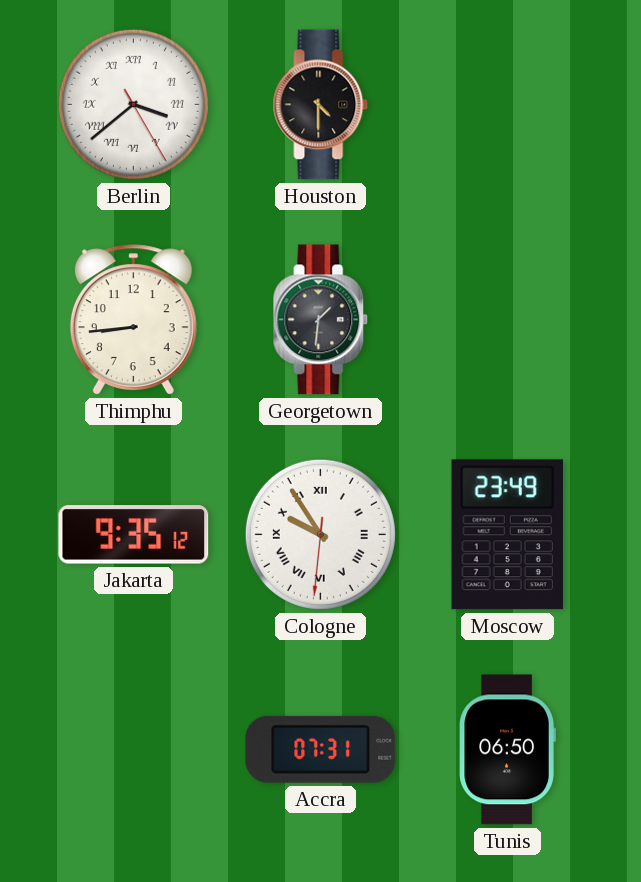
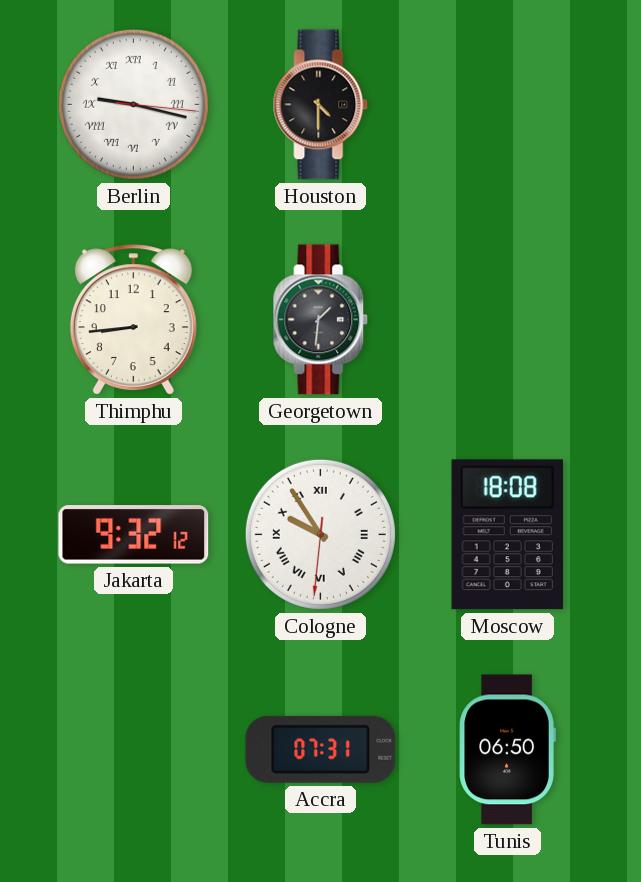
Berlin: 3:38 -> 9:17 (133, 104)
Jakarta: 9:35 -> 9:32 (134, 535)
Moscow: 23:49 -> 18:08 (507, 535)
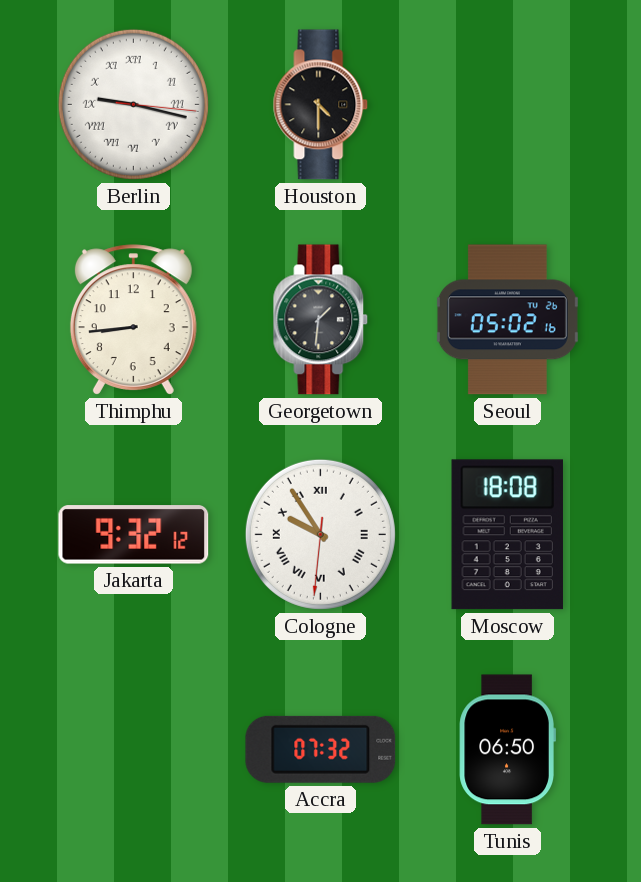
Seoul: none -> 05:02 (507, 320)
Accra: 07:31 -> 07:32 (321, 749)
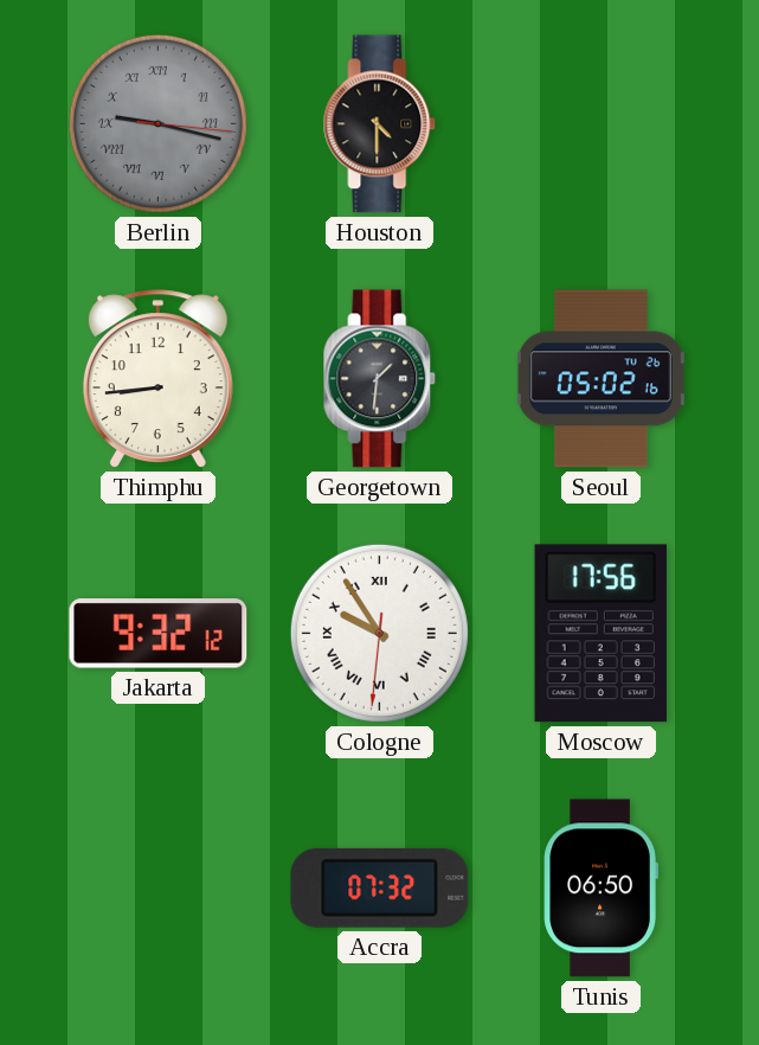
Berlin dial: white -> grey (157, 123)
Moscow: 18:08 -> 17:56 (600, 634)
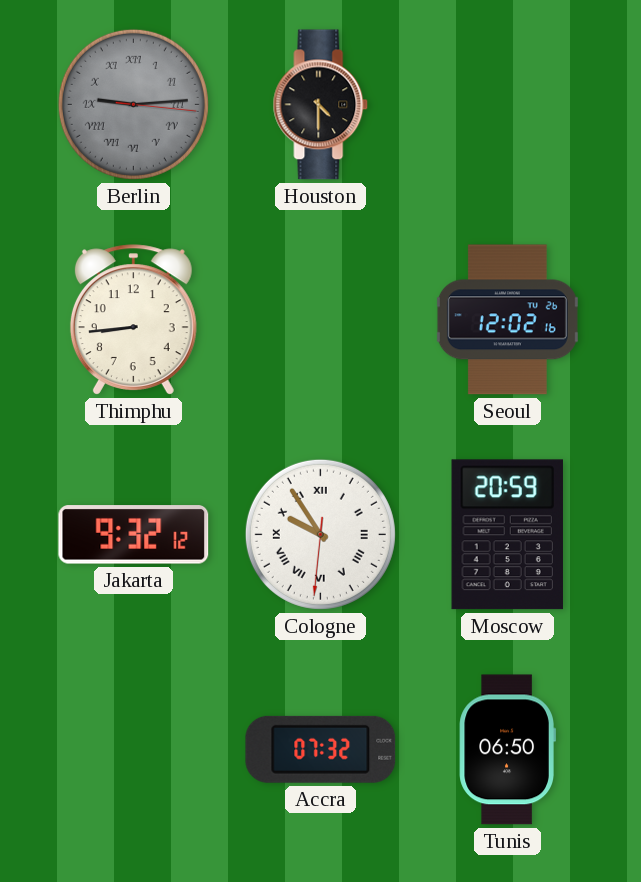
Berlin: 9:17 -> 9:14 (133, 104)
Georgetown: 1:31 -> none (380, 379)
Seoul: 05:02 -> 12:02 (507, 320)
Moscow: 17:56 -> 20:59 (507, 535)
